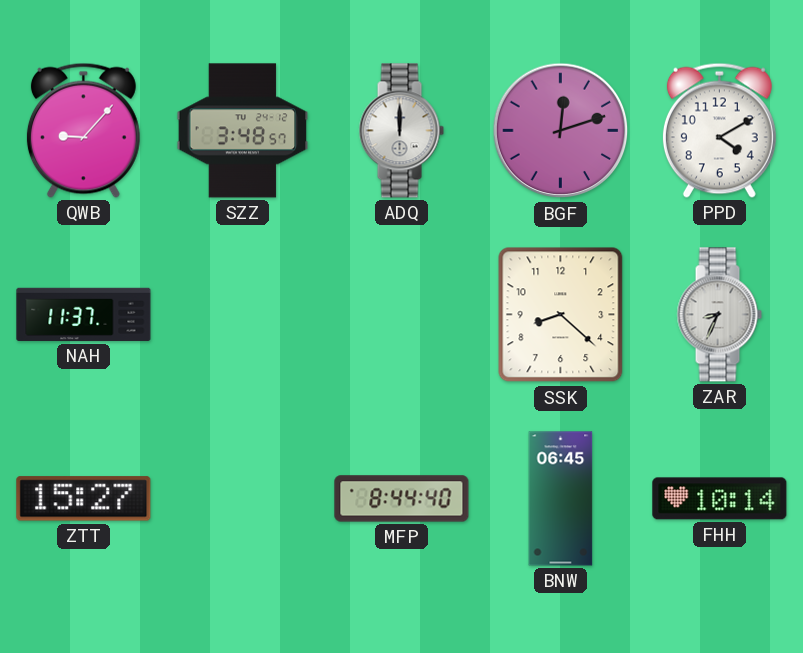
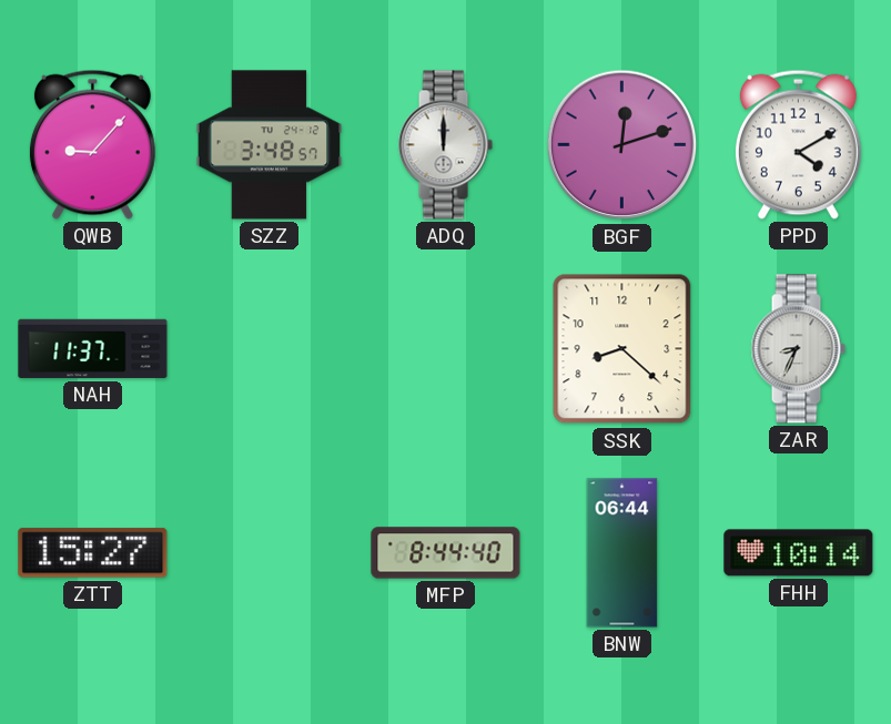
BNW: 06:45 -> 06:44 (622, 553)
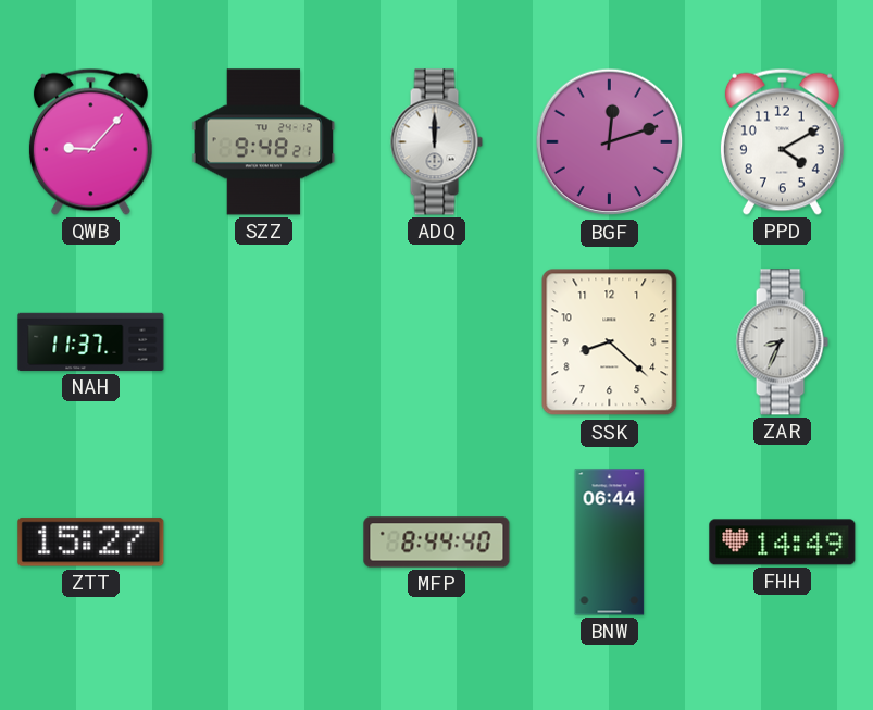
SZZ: 3:48 -> 9:48 (264, 142)
FHH: 10:14 -> 14:49 (783, 543)
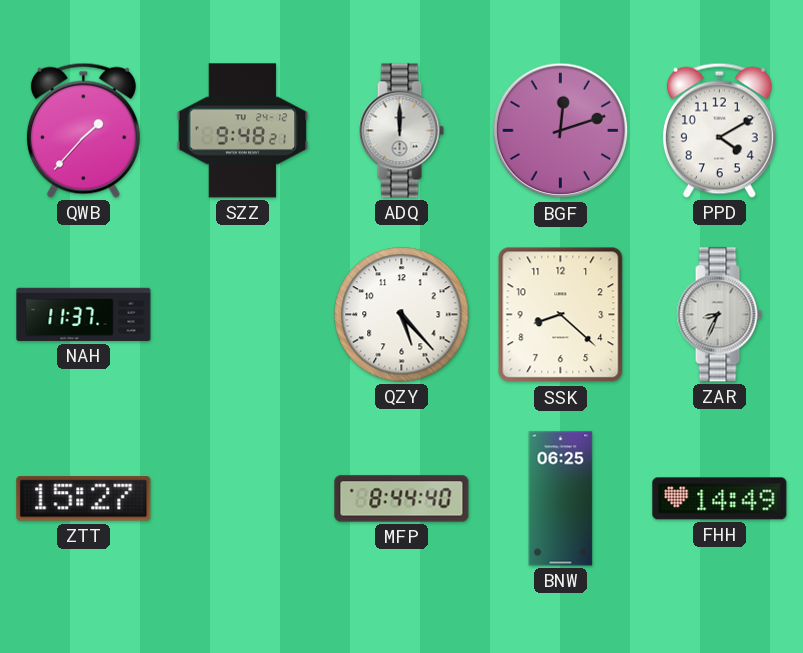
QWB: 9:07 -> 1:37 (83, 130)
QZY: none -> 5:23 (402, 315)
BNW: 06:44 -> 06:25 (561, 499)
